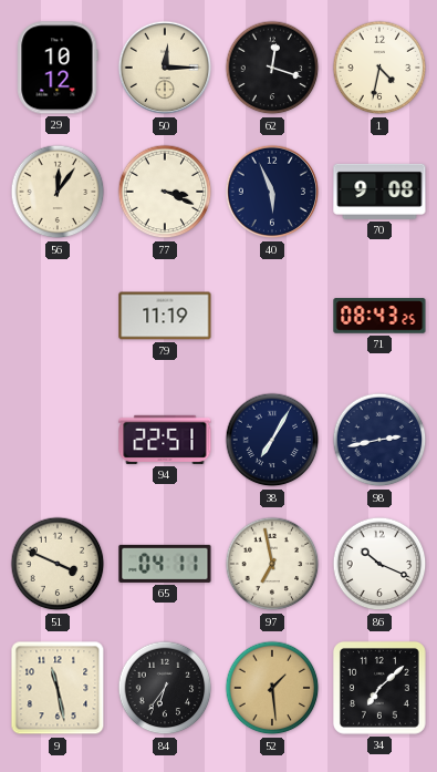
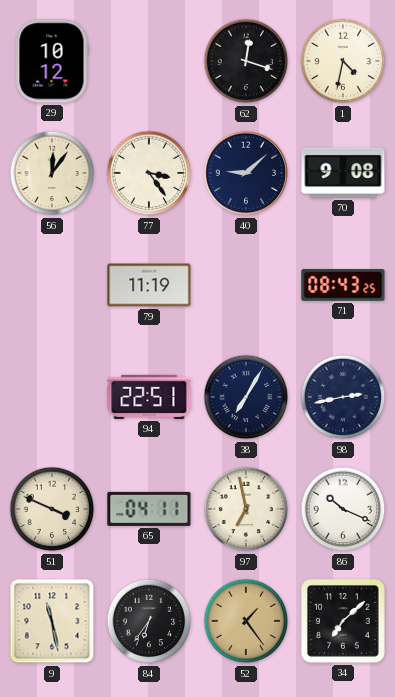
50: 12:15 -> none (165, 68)
77: 3:19 -> 3:24 (149, 173)
40: 5:56 -> 9:08 (246, 173)
52: 1:29 -> 1:24 (246, 621)
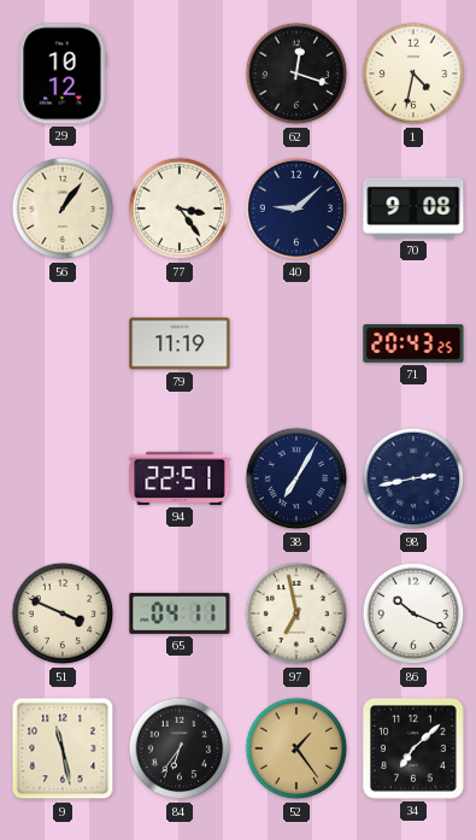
56: 12:06 -> 1:06 (63, 208)
71: 08:43 -> 20:43 (413, 343)
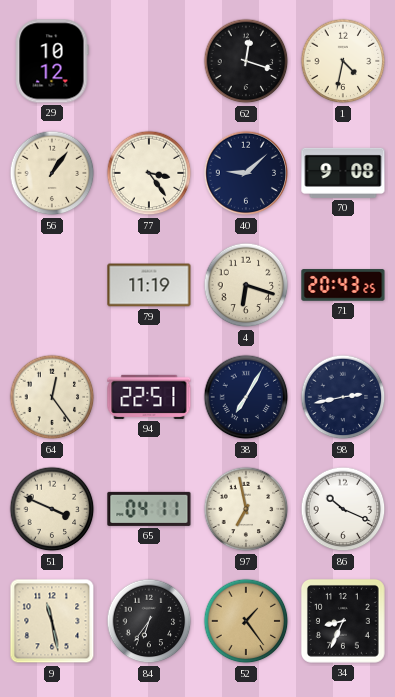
4: none -> 6:18 (246, 285)
64: none -> 12:24 (52, 397)
34: 7:08 -> 8:34 (343, 621)
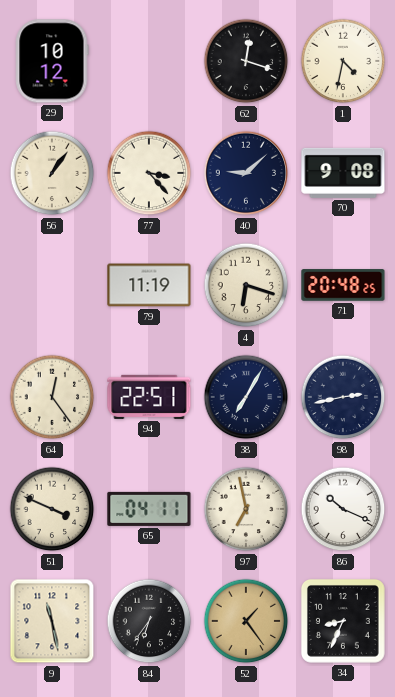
77: 3:24 -> 3:23 (149, 173)
71: 20:43 -> 20:48 (343, 285)
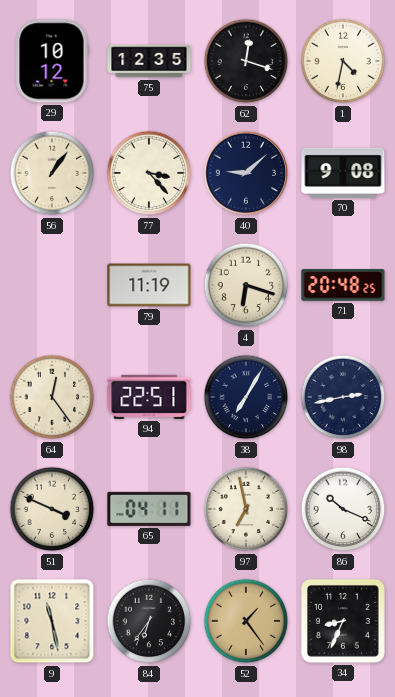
75: none -> 12:35 (149, 61)
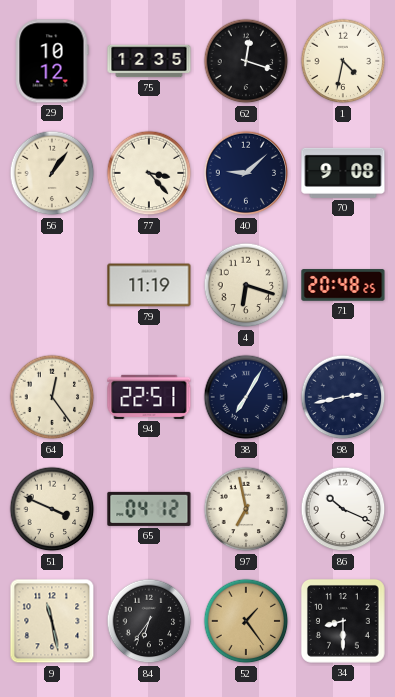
65: 04:11 -> 04:12 (149, 509)
34: 8:34 -> 8:30 (343, 621)
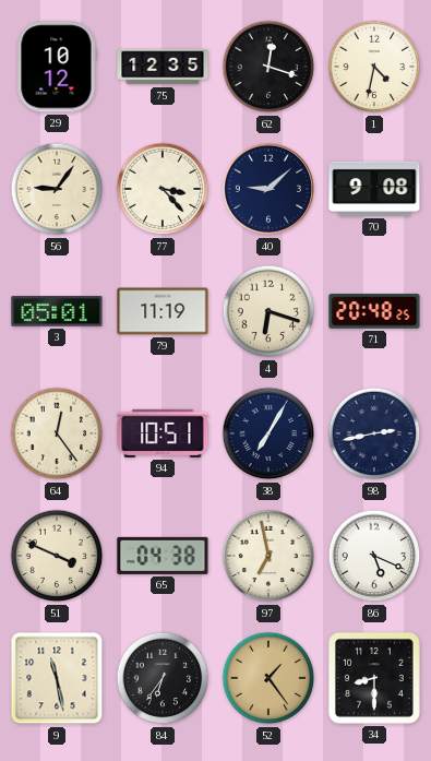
56: 1:06 -> 9:06 (57, 189)
3: none -> 05:01 (57, 311)
94: 22:51 -> 10:51 (163, 433)
65: 04:12 -> 04:38 (163, 556)
86: 10:19 -> 5:19 (374, 556)
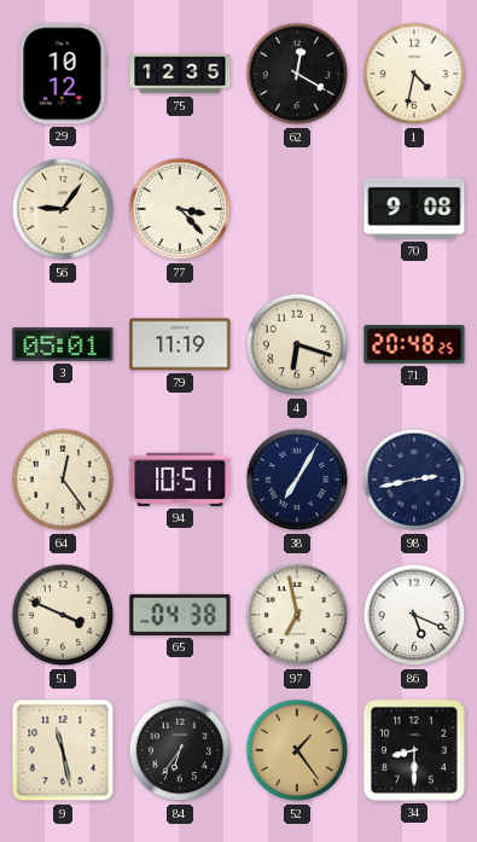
62: 12:18 -> 12:20 (297, 74)
40: 9:08 -> none (268, 189)
